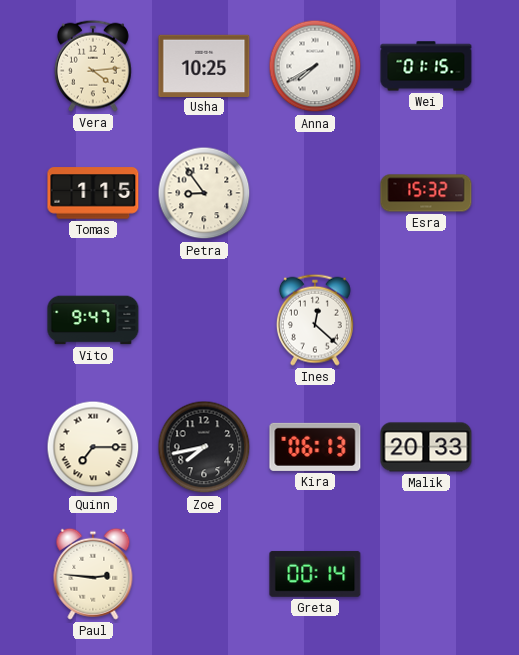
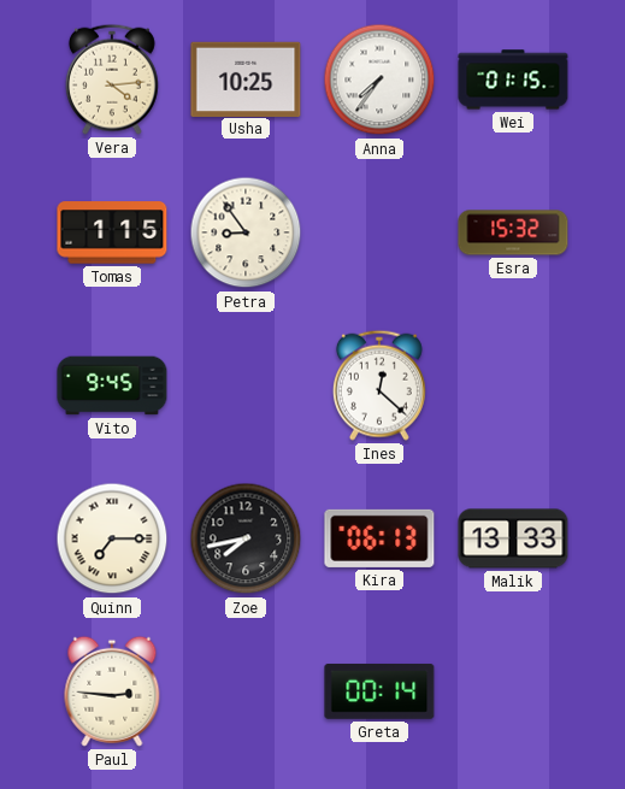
Anna: 7:40 -> 7:36 (379, 80)
Vito: 9:47 -> 9:45 (112, 385)
Malik: 20:33 -> 13:33 (513, 538)
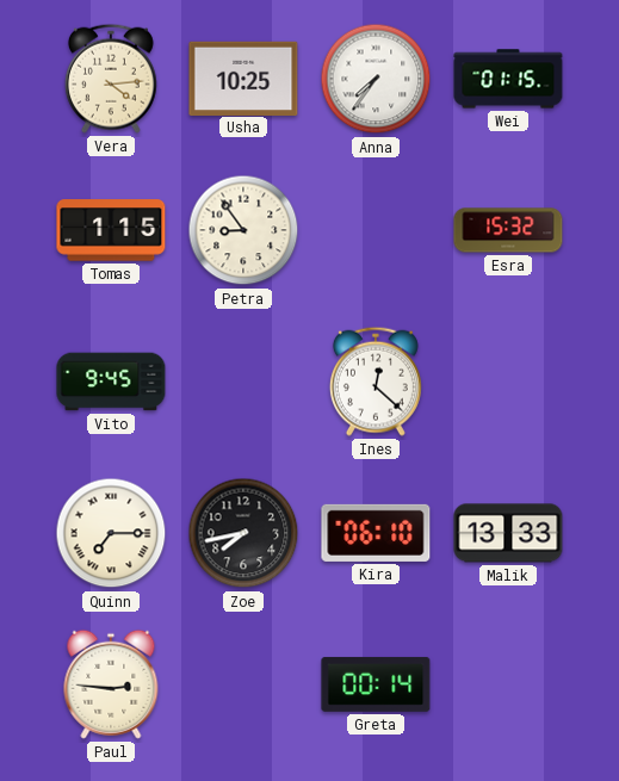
Kira: 06:13 -> 06:10 (376, 533)
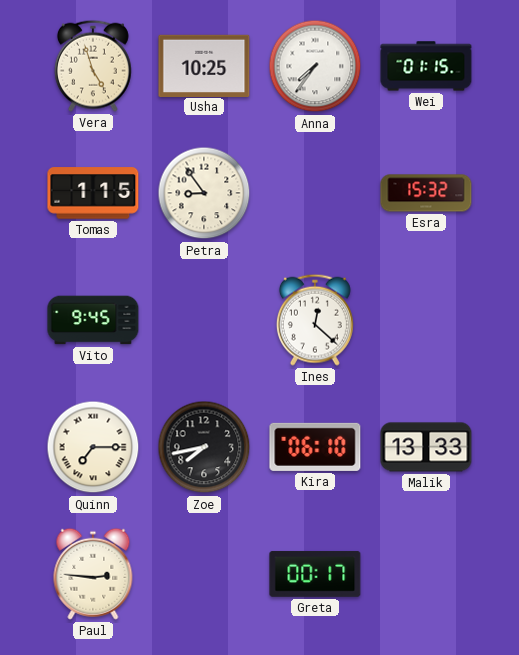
Vera: 4:14 -> 4:57 (93, 66)
Greta: 00:14 -> 00:17 (315, 574)
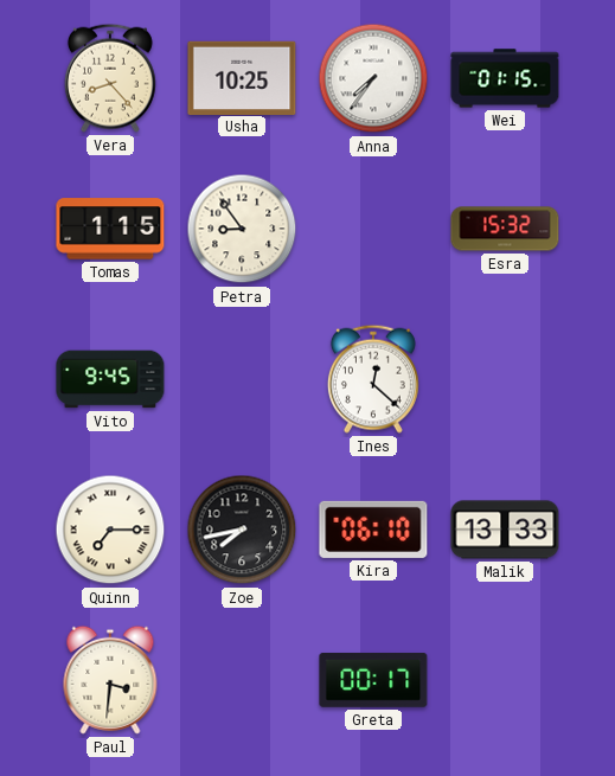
Vera: 4:57 -> 8:23 (110, 78)
Paul: 2:46 -> 3:31 (110, 680)
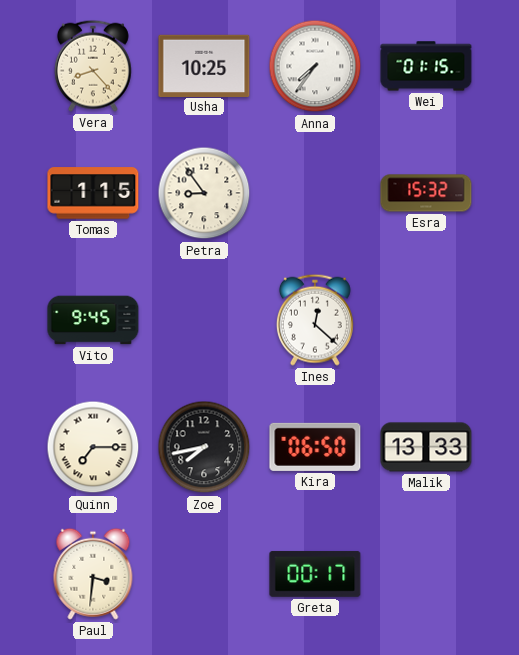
Kira: 06:10 -> 06:50 (315, 447)
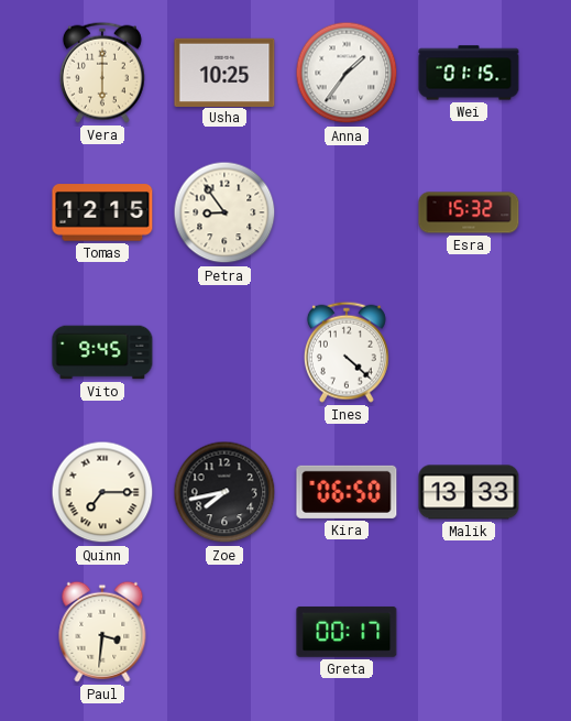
Vera: 8:23 -> 6:00 (102, 73)
Anna: 7:36 -> 1:36 (347, 73)
Tomas: 1:15 -> 12:15 (102, 212)
Ines: 12:22 -> 4:22 (347, 352)
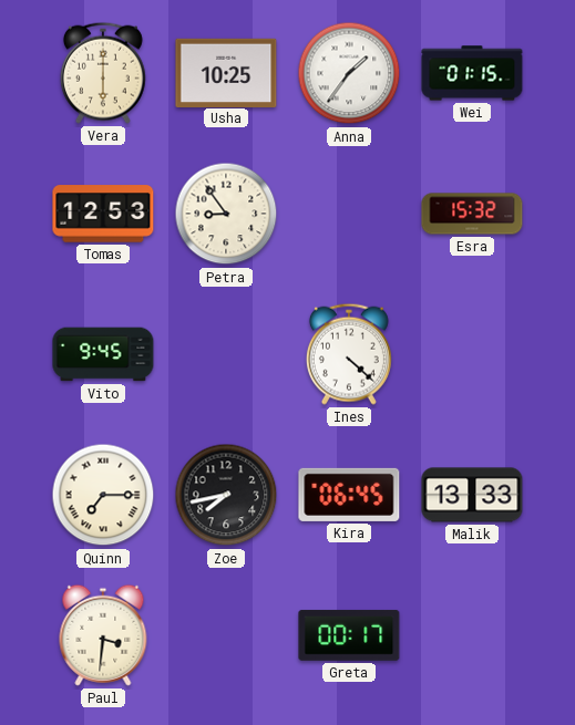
Tomas: 12:15 -> 12:53 (103, 214)
Kira: 06:50 -> 06:45 (349, 495)
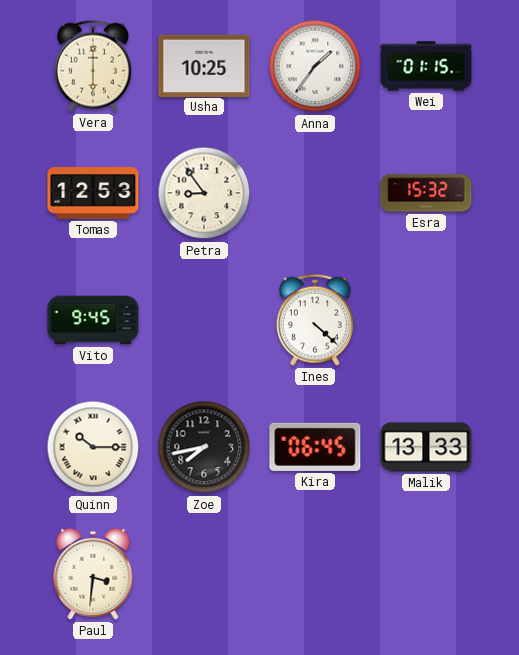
Quinn: 7:15 -> 10:15 (93, 447)
Greta: 00:17 -> none (349, 635)
